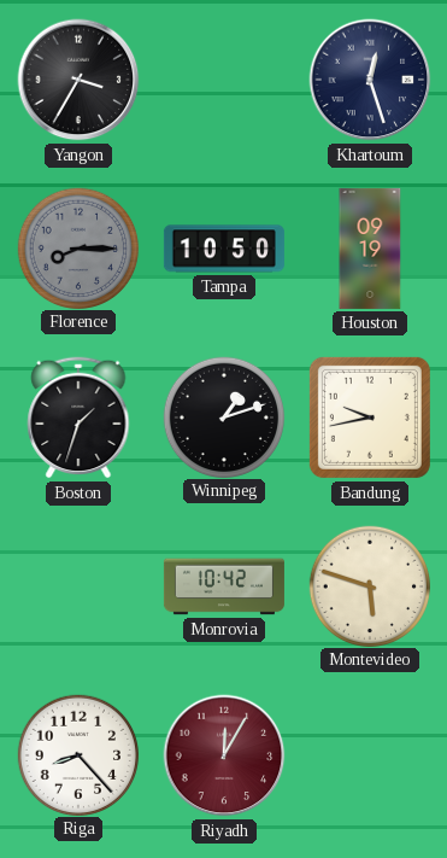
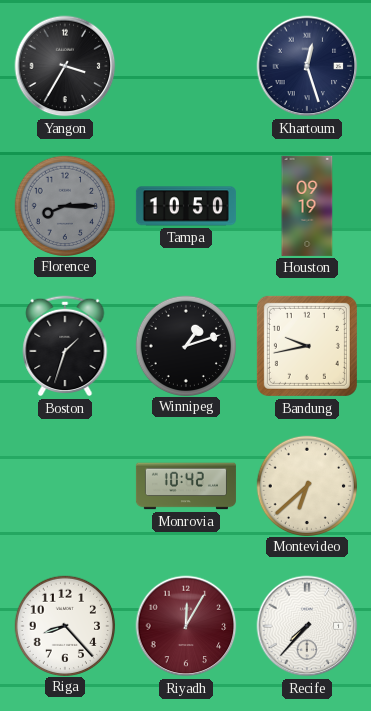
Montevideo: 5:48 -> 6:38 (306, 485)
Recife: none -> 7:37 (307, 626)
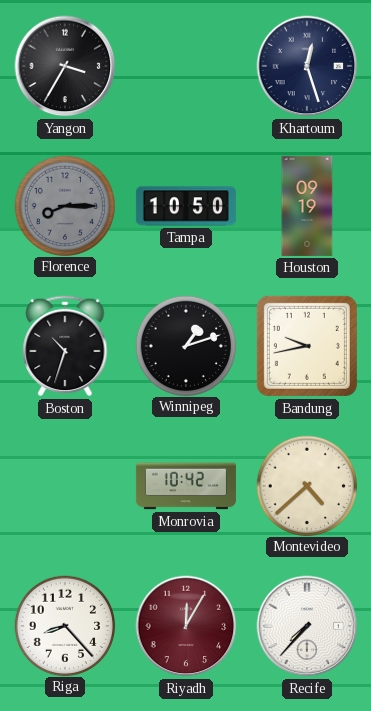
Boston: 1:33 -> 10:33 (65, 346)
Montevideo: 6:38 -> 4:38 (306, 485)
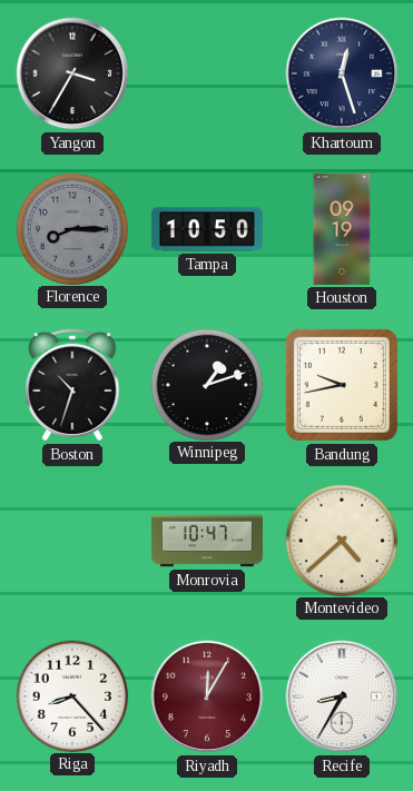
Monrovia: 10:42 -> 10:47 (207, 541)
Recife: 7:37 -> 8:35 (342, 696)
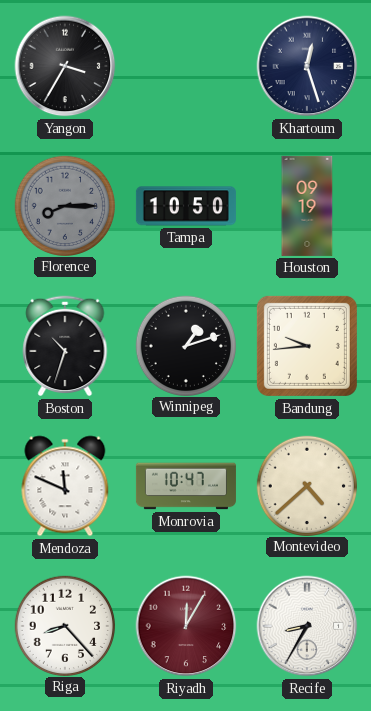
Bandung: 9:43 -> 9:44 (307, 346)
Mendoza: none -> 11:49 (65, 486)
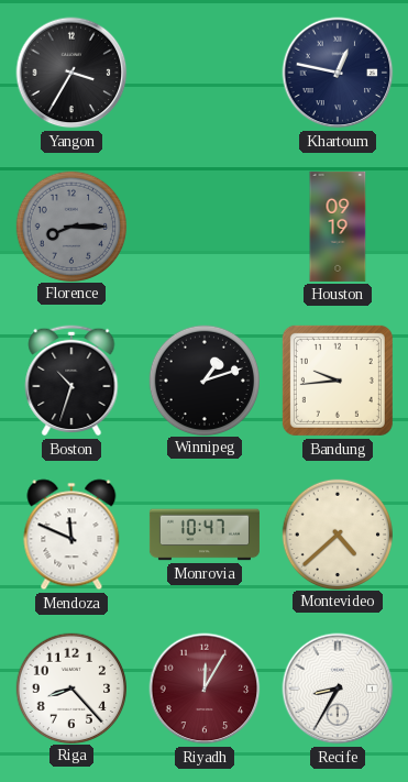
Khartoum: 12:27 -> 12:47 (338, 73)
Tampa: 10:50 -> none (186, 206)
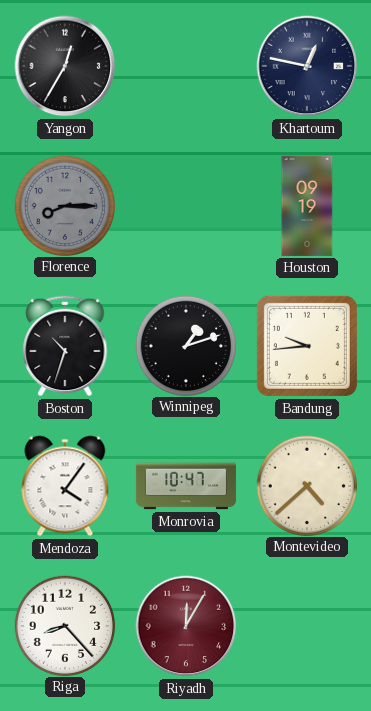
Yangon: 3:35 -> 12:35 (65, 66)
Mendoza: 11:49 -> 4:06 (65, 486)
Recife: 8:35 -> none (338, 689)
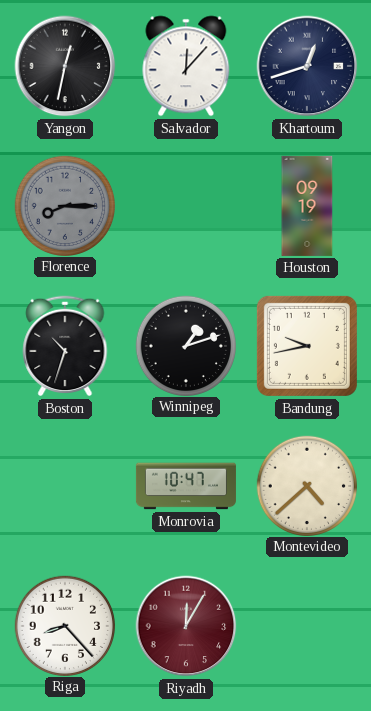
Yangon: 12:35 -> 12:32 (65, 66)
Salvador: none -> 12:07 (186, 66)
Khartoum: 12:47 -> 12:42 (307, 66)
Bandung: 9:44 -> 9:43 (307, 346)
Mendoza: 4:06 -> none (65, 486)
